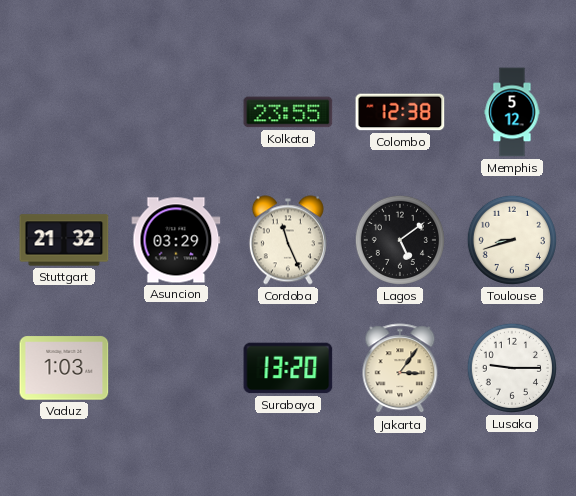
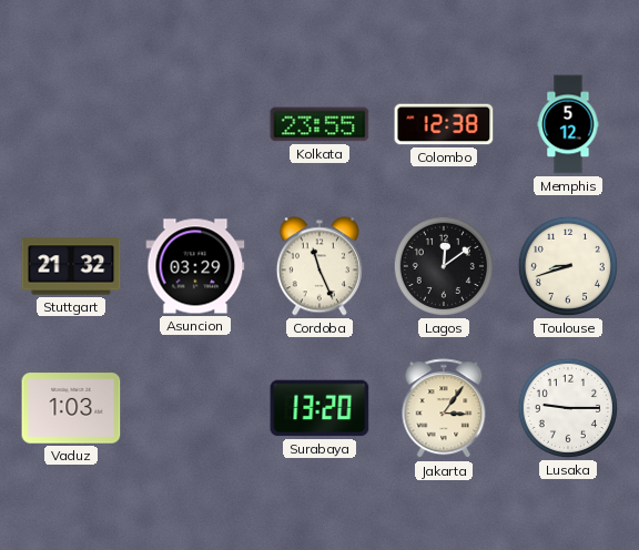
Lagos: 5:09 -> 12:09 (444, 266)
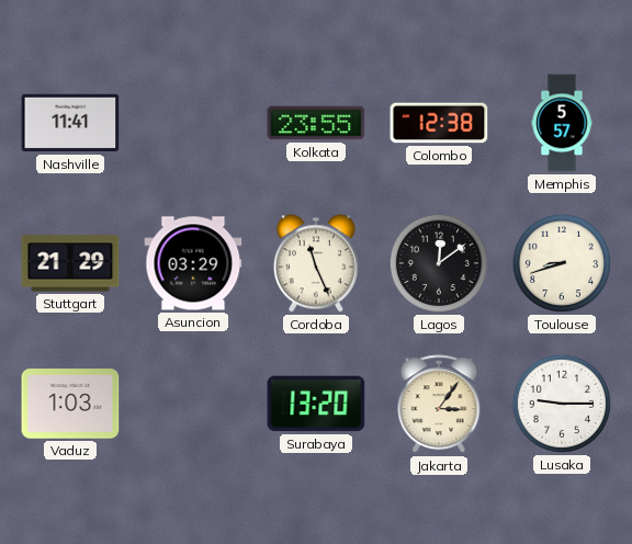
Nashville: none -> 11:41 (70, 123)
Memphis: 5:12 -> 5:57 (562, 123)
Stuttgart: 21:32 -> 21:29 (70, 263)
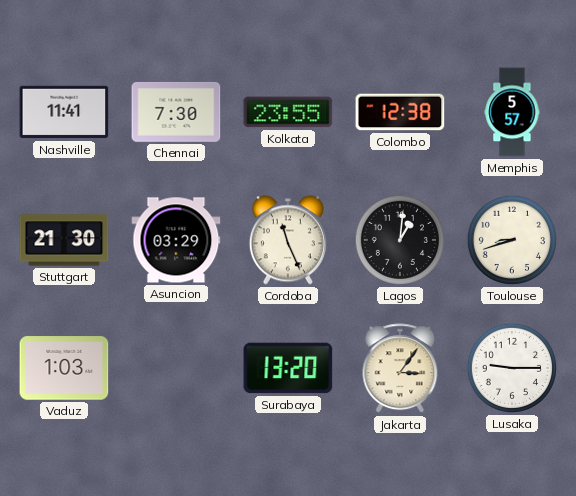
Chennai: none -> 7:30 (176, 112)
Stuttgart: 21:29 -> 21:30 (64, 240)
Lagos: 12:09 -> 1:01 (400, 240)
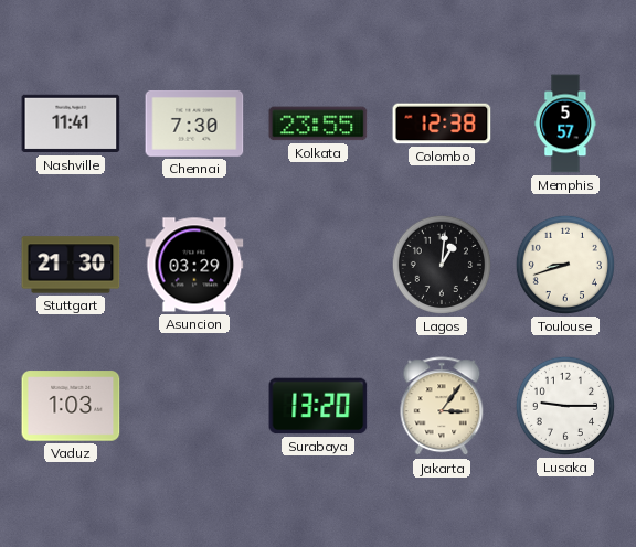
Cordoba: 11:26 -> none (288, 240)
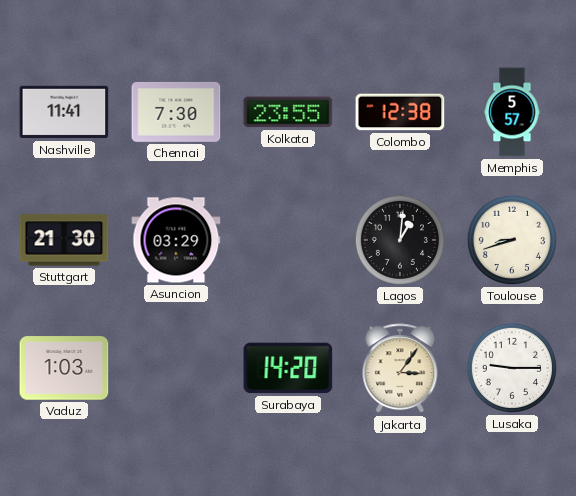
Surabaya: 13:20 -> 14:20 (288, 368)
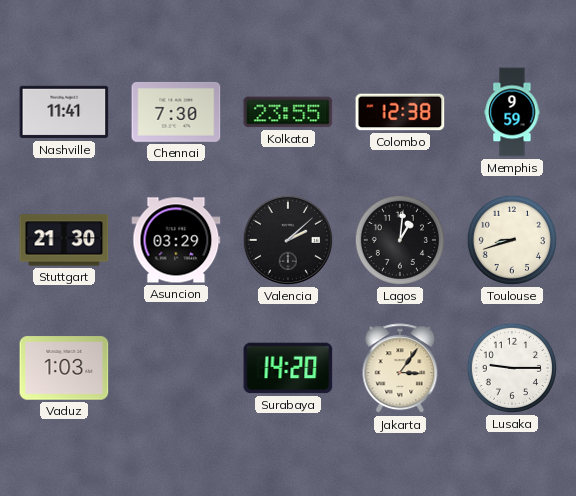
Memphis: 5:57 -> 9:59 (512, 112)
Valencia: none -> 2:08 (288, 240)
